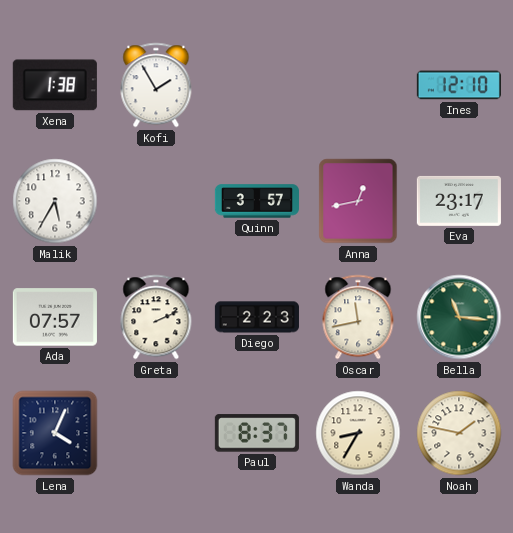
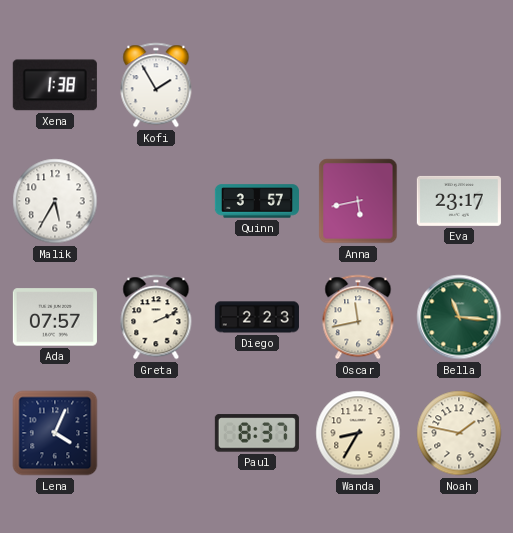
Ines: 12:10 -> none (459, 85)
Anna: 12:43 -> 5:43 (358, 201)
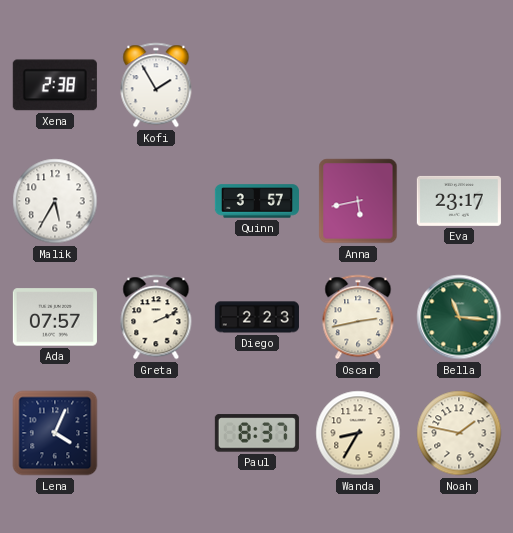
Xena: 1:38 -> 2:38 (55, 85)
Oscar: 11:43 -> 2:43 (358, 317)
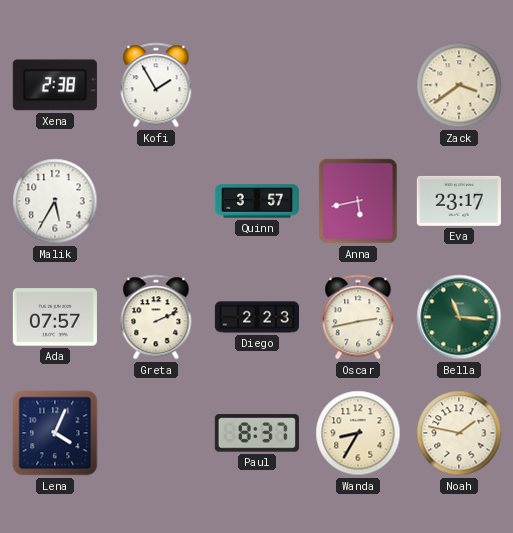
Zack: none -> 3:39 (459, 85)
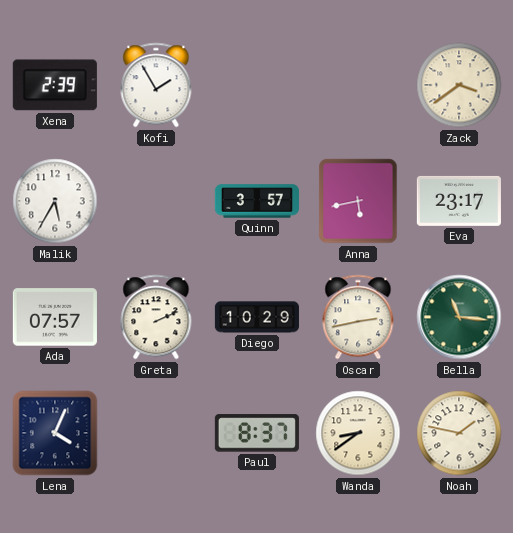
Xena: 2:38 -> 2:39 (55, 85)
Diego: 2:23 -> 10:29 (257, 317)
Wanda: 8:35 -> 8:39 (358, 433)
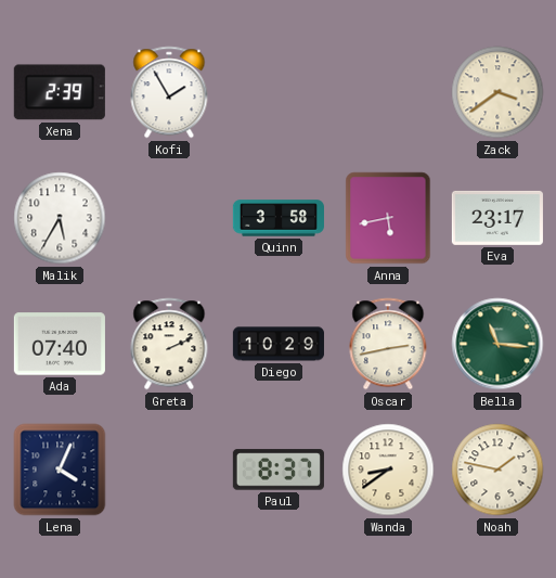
Quinn: 3:57 -> 3:58 (279, 218)
Ada: 07:57 -> 07:40 (60, 344)
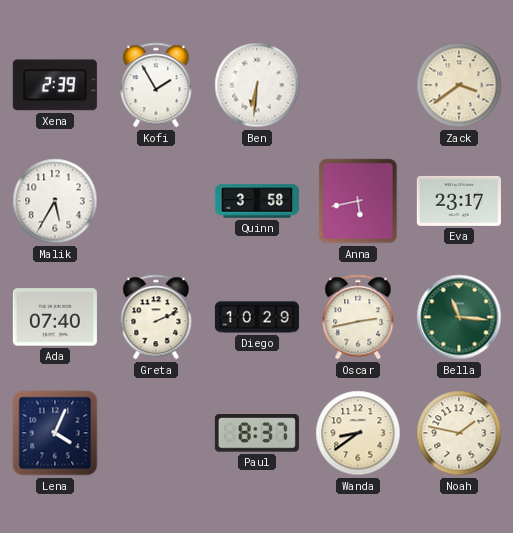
Ben: none -> 6:31 (257, 85)
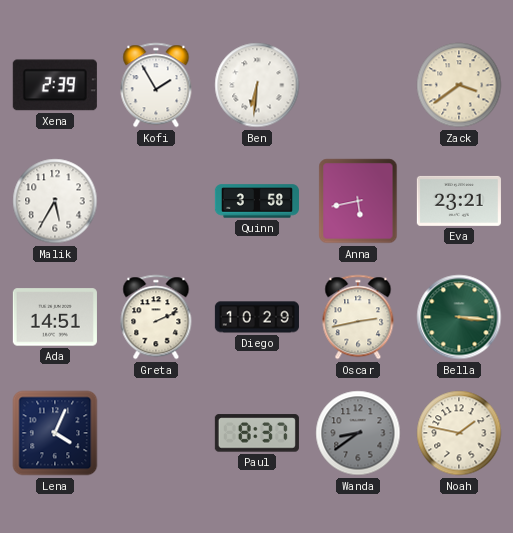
Eva: 23:17 -> 23:21 (459, 201)
Ada: 07:40 -> 14:51 (55, 317)
Bella: 11:16 -> 3:16 (459, 317)
Wanda dial: cream -> grey (358, 433)
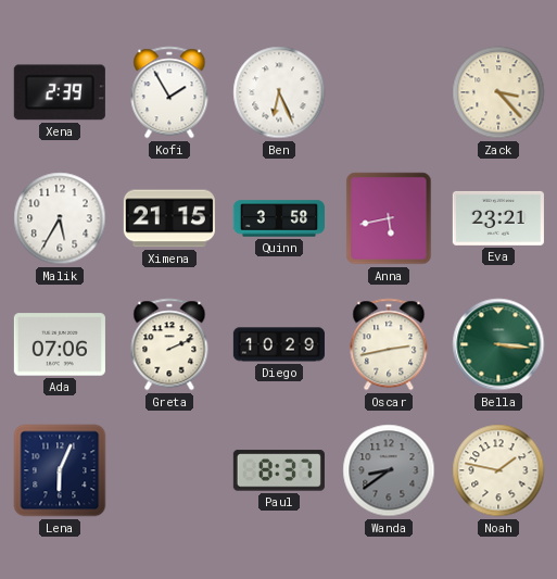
Ben: 6:31 -> 6:26 (279, 92)
Zack: 3:39 -> 3:23 (498, 92)
Ximena: none -> 21:15 (169, 218)
Ada: 14:51 -> 07:06 (60, 344)
Lena: 4:04 -> 6:04 (60, 470)
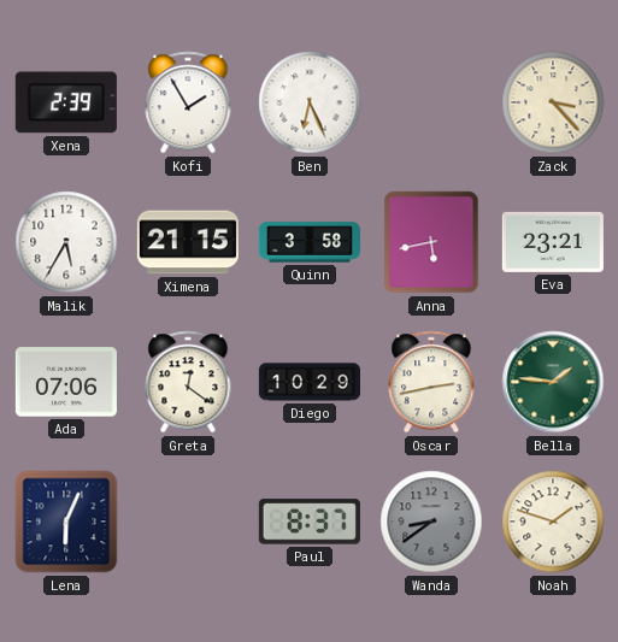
Greta: 2:11 -> 12:21 (188, 382)
Bella: 3:16 -> 1:46 (553, 382)
Noah: 1:47 -> 1:48 (553, 522)
